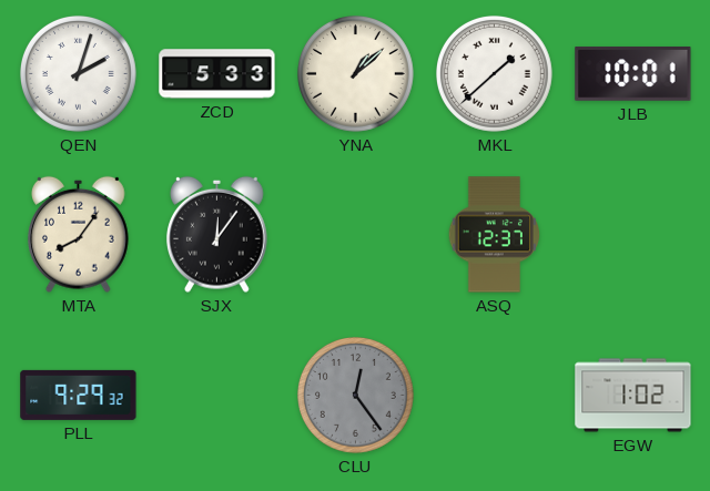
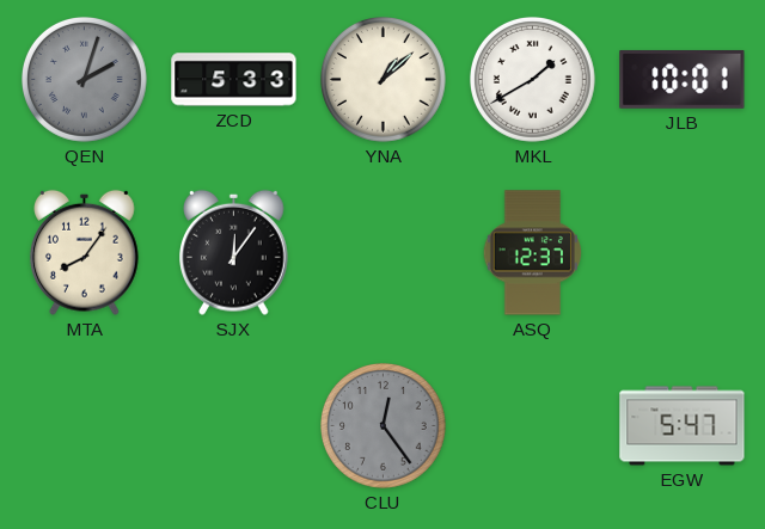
QEN dial: white -> grey (85, 80)
MKL: 1:38 -> 1:40 (533, 80)
PLL: 9:29 -> none (79, 395)
EGW: 1:02 -> 5:47 (683, 426)
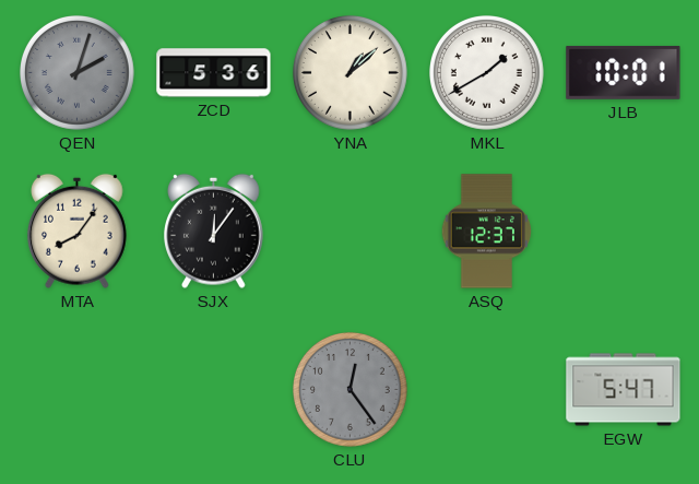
ZCD: 5:33 -> 5:36 (214, 73)
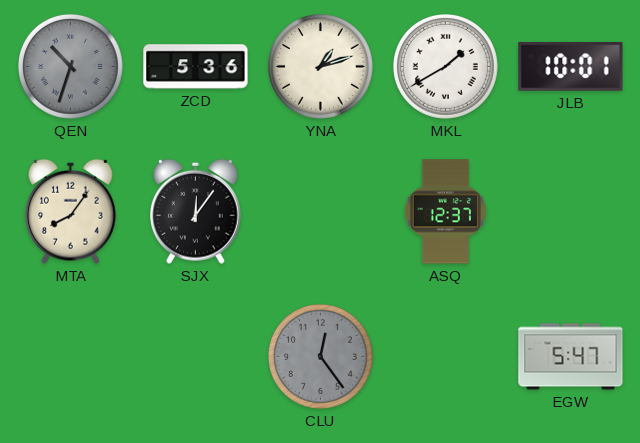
QEN: 2:03 -> 10:33 (71, 67)
YNA: 1:08 -> 1:12 (321, 67)
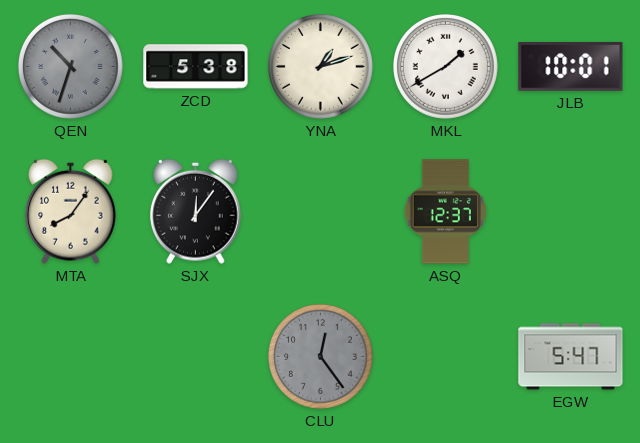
ZCD: 5:36 -> 5:38 (196, 67)
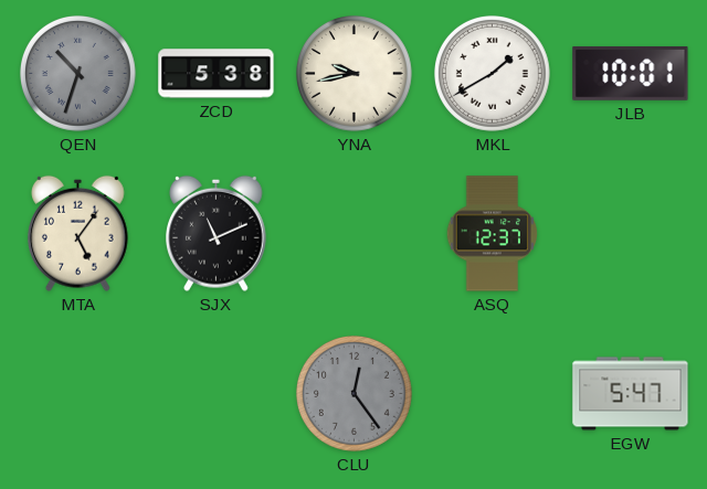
YNA: 1:12 -> 9:43 (355, 74)
MTA: 8:06 -> 5:06 (78, 233)
SJX: 12:06 -> 11:11 (217, 233)
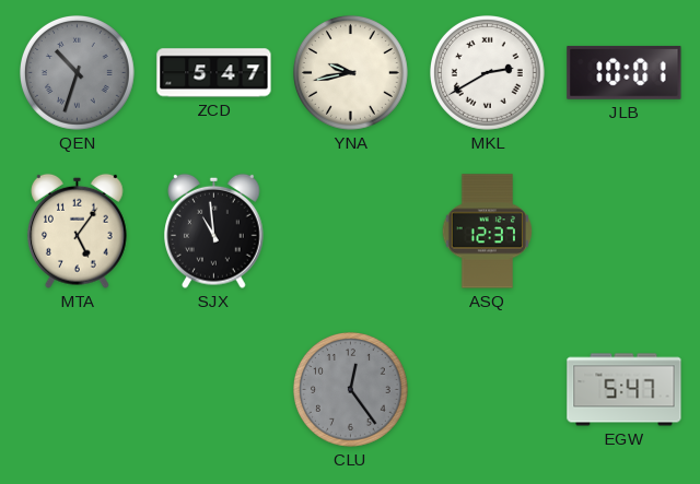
ZCD: 5:38 -> 5:47 (214, 73)
MKL: 1:40 -> 2:40 (488, 73)
SJX: 11:11 -> 10:59 (214, 231)
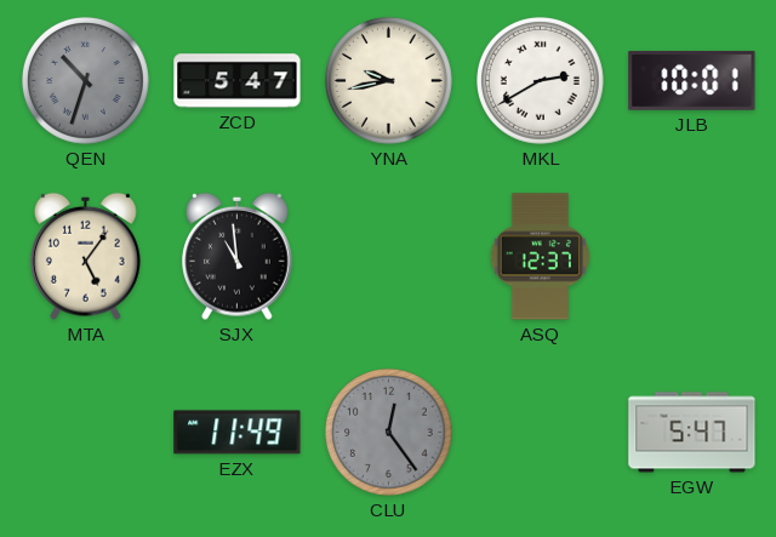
EZX: none -> 11:49 (238, 433)
